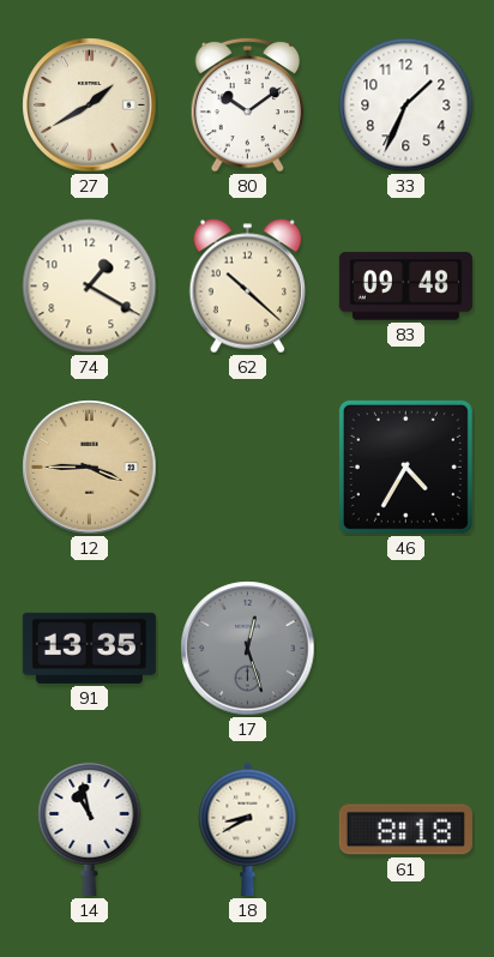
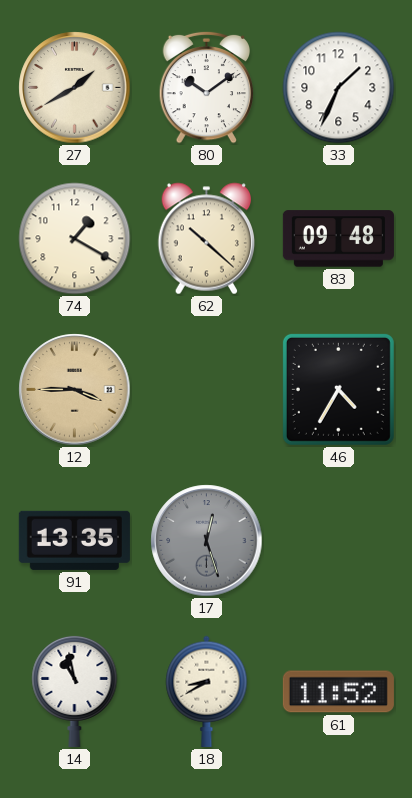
61: 8:18 -> 11:52 (338, 692)
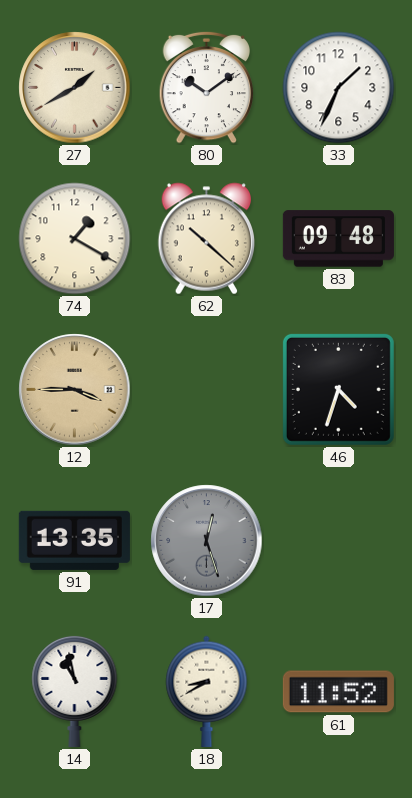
46: 4:35 -> 4:33 (338, 389)
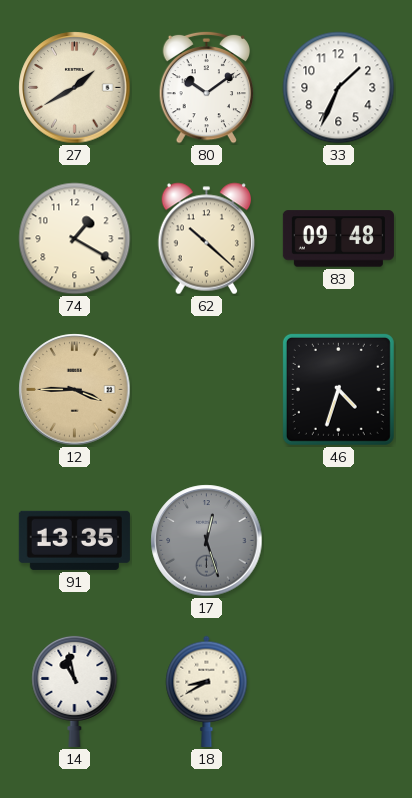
61: 11:52 -> none (338, 692)
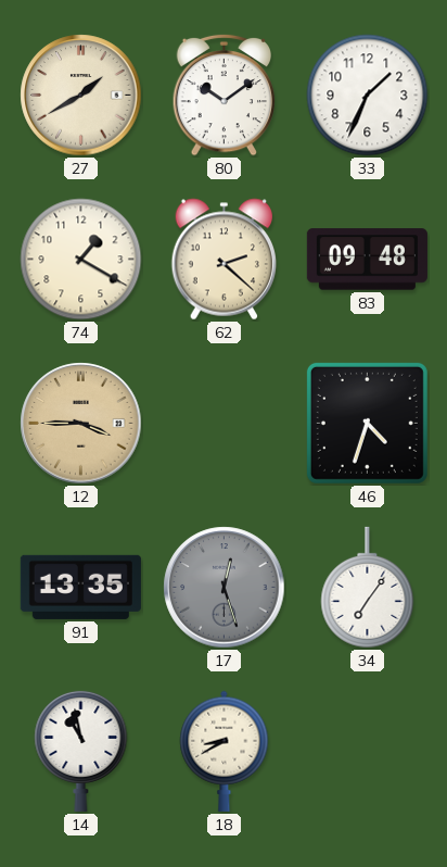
62: 10:22 -> 2:22 (225, 260)
34: none -> 7:06 (368, 588)
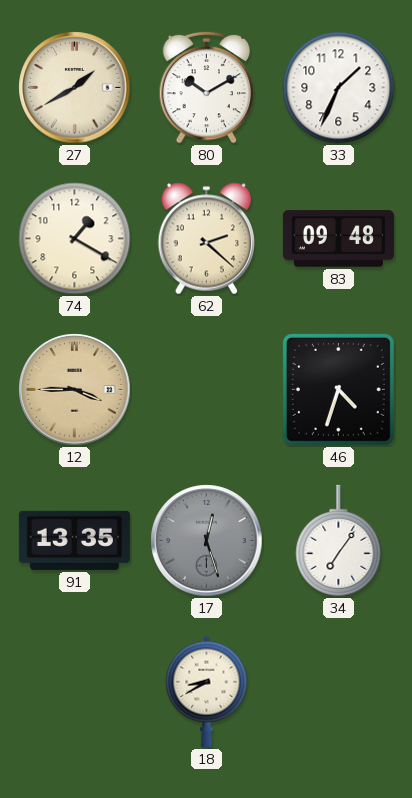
80: 10:09 -> 10:10 (207, 87)
14: 10:58 -> none (81, 751)
